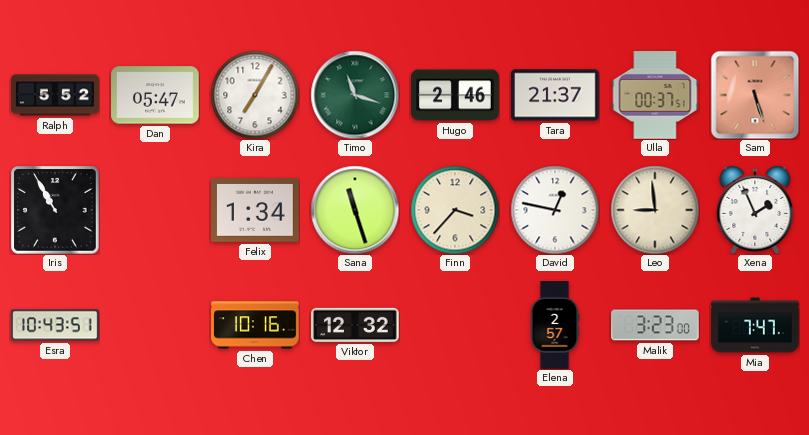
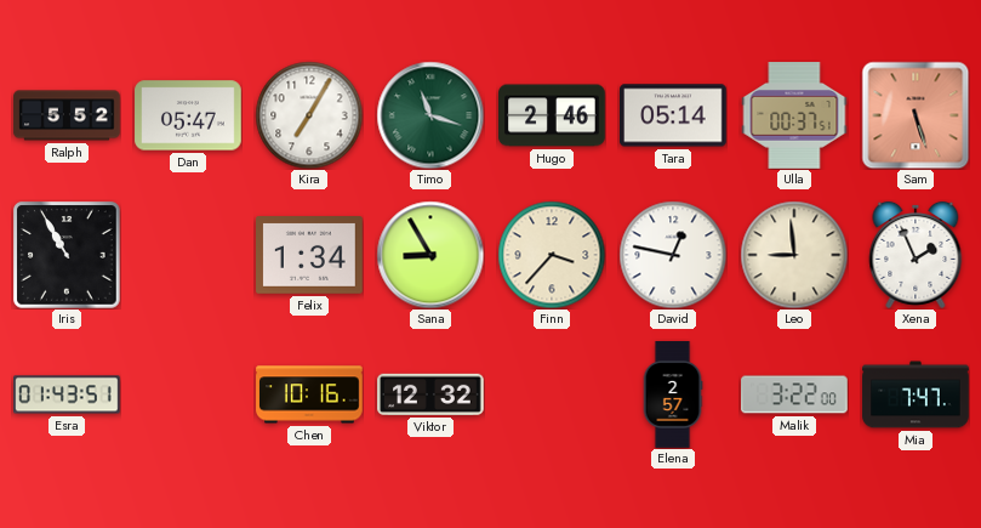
Tara: 21:37 -> 05:14 (673, 115)
Sana: 11:27 -> 8:55 (430, 255)
Esra: 10:43 -> 01:43 (67, 394)
Malik: 3:23 -> 3:22 (794, 394)
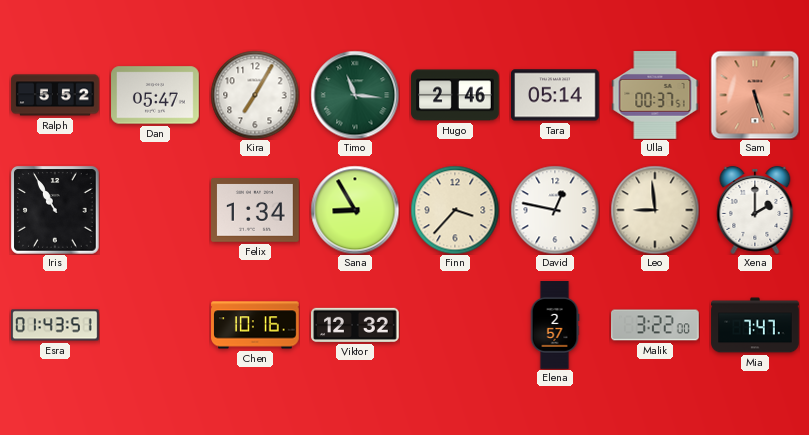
Timo: 11:18 -> 11:16 (355, 95)
Xena: 1:56 -> 2:00 (755, 210)
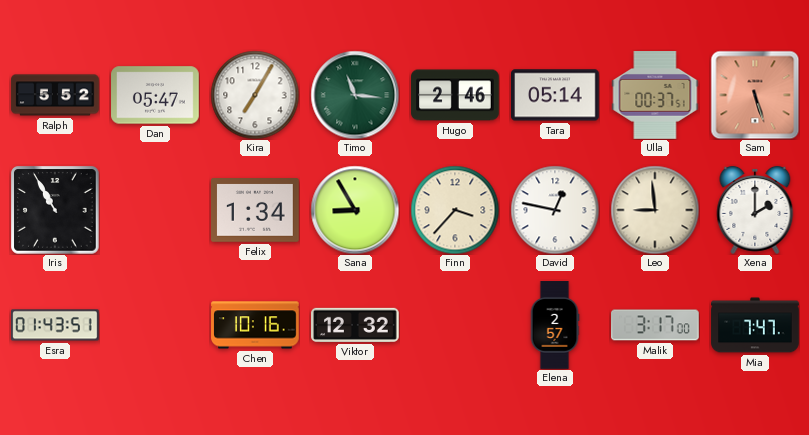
Malik: 3:22 -> 3:17 (655, 325)
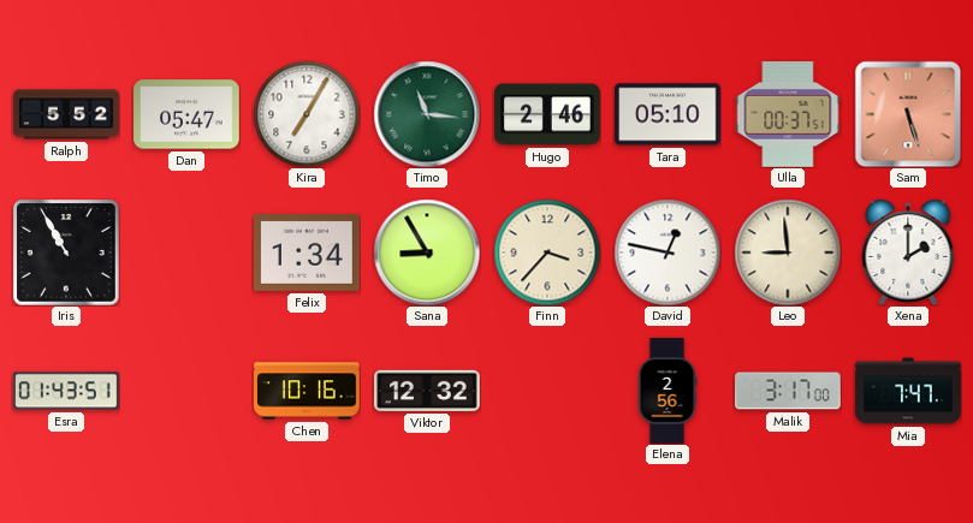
Tara: 05:14 -> 05:10 (668, 114)
Elena: 2:57 -> 2:56 (668, 391)
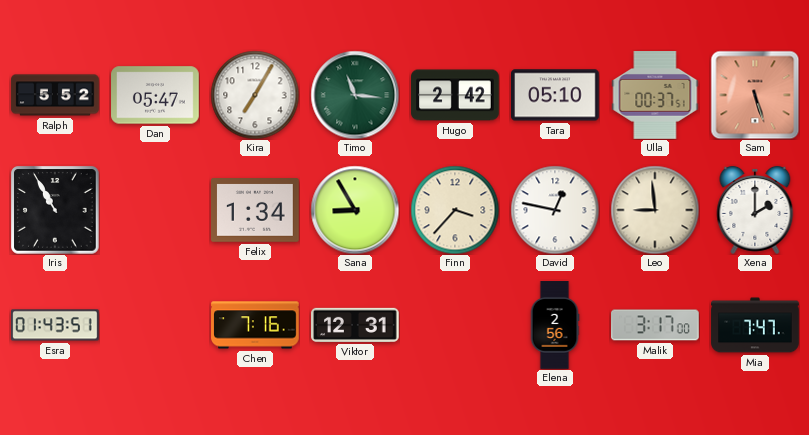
Hugo: 2:46 -> 2:42 (455, 95)
Chen: 10:16 -> 7:16 (255, 325)
Viktor: 12:32 -> 12:31 (355, 325)
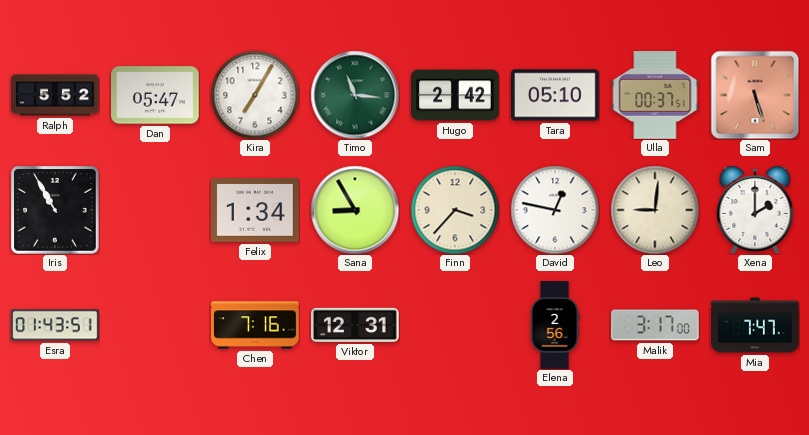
Leo: 8:59 -> 9:01 (655, 210)
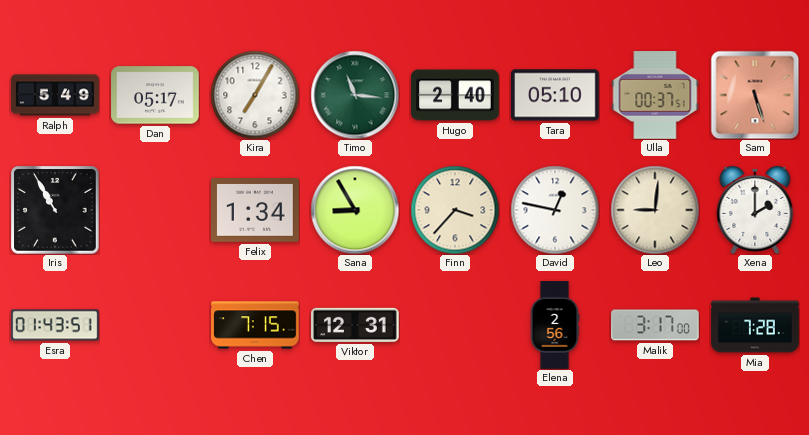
Ralph: 5:52 -> 5:49 (55, 95)
Dan: 05:47 -> 05:17 (155, 95)
Hugo: 2:42 -> 2:40 (455, 95)
Chen: 7:16 -> 7:15 (255, 325)
Mia: 7:47 -> 7:28 (755, 325)
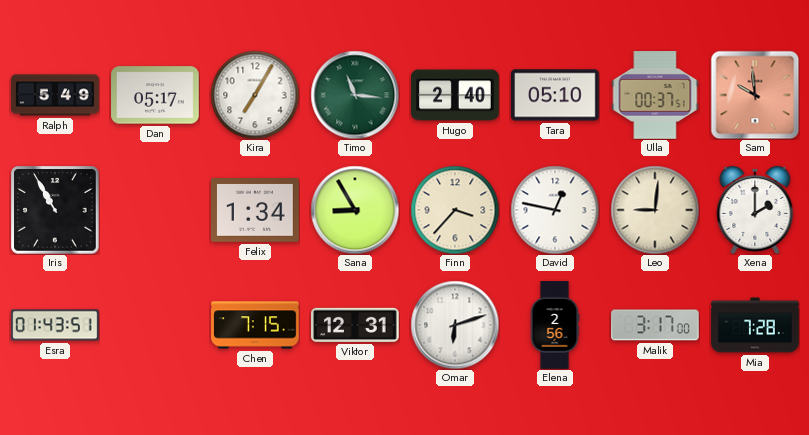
Sam: 5:27 -> 9:59 (755, 95)
Omar: none -> 6:12 (455, 325)
